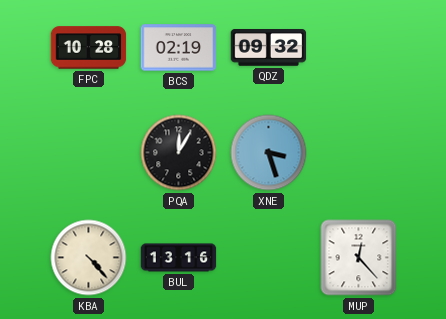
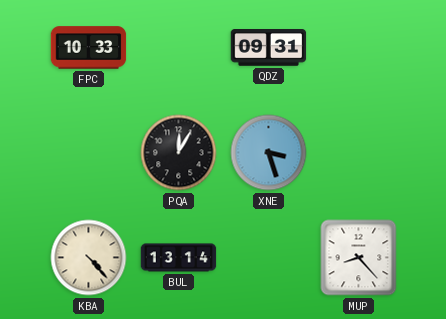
FPC: 10:28 -> 10:33 (89, 48)
BCS: 02:19 -> none (179, 48)
QDZ: 09:32 -> 09:31 (269, 48)
BUL: 13:16 -> 13:14 (179, 258)
MUP: 12:23 -> 8:23 (359, 258)
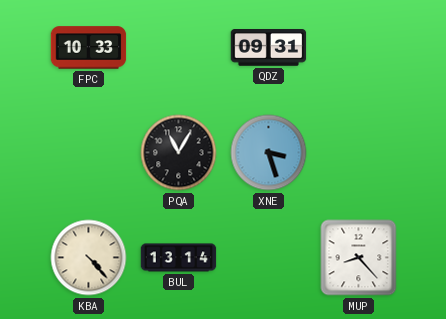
PQA: 12:05 -> 11:05 (179, 153)
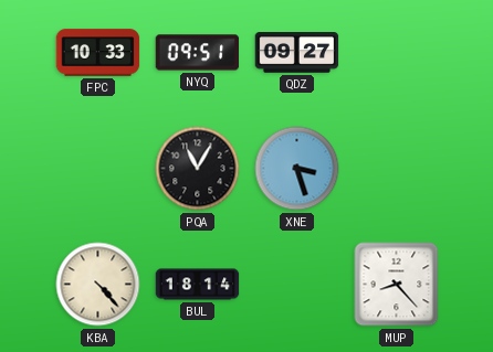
NYQ: none -> 09:51 (198, 53)
QDZ: 09:31 -> 09:27 (297, 53)
BUL: 13:14 -> 18:14 (198, 285)
